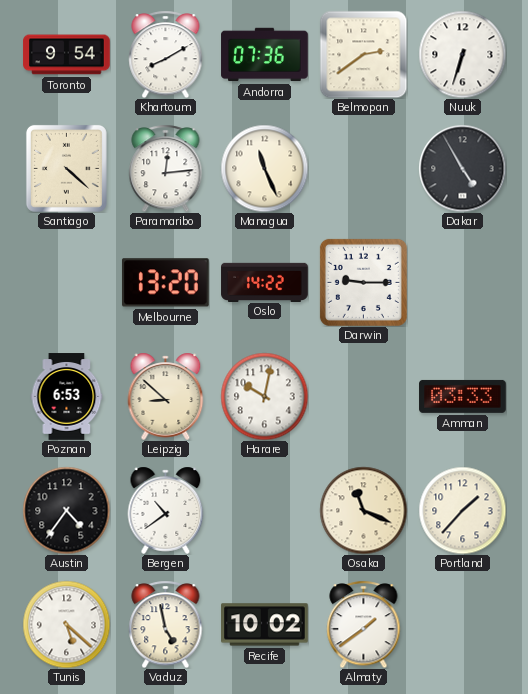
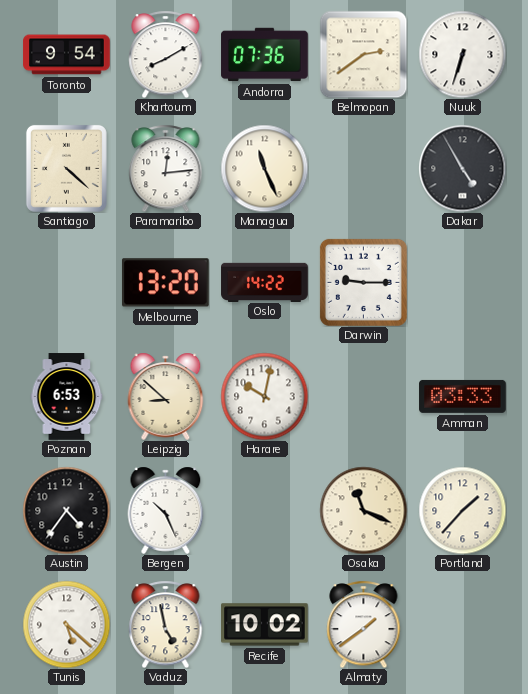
Bergen: 10:39 -> 10:26 (166, 510)
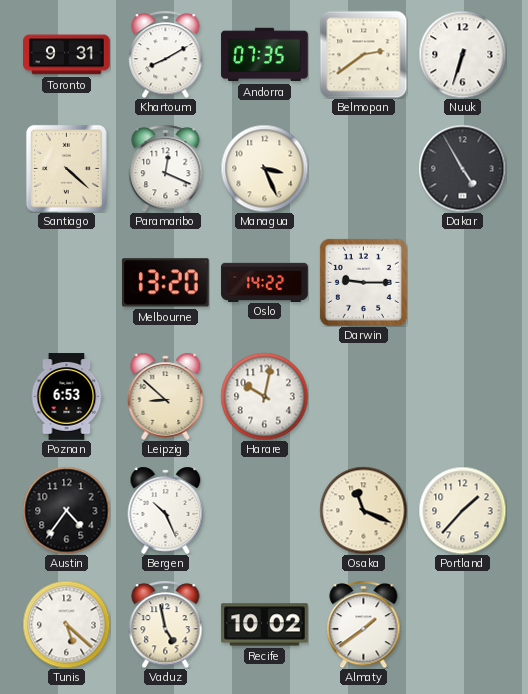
Toronto: 9:54 -> 9:31 (67, 55)
Andorra: 07:36 -> 07:35 (265, 55)
Paramaribo: 12:14 -> 12:19 (166, 168)
Managua: 11:26 -> 3:26 (264, 168)
Amman: 03:33 -> none (463, 396)
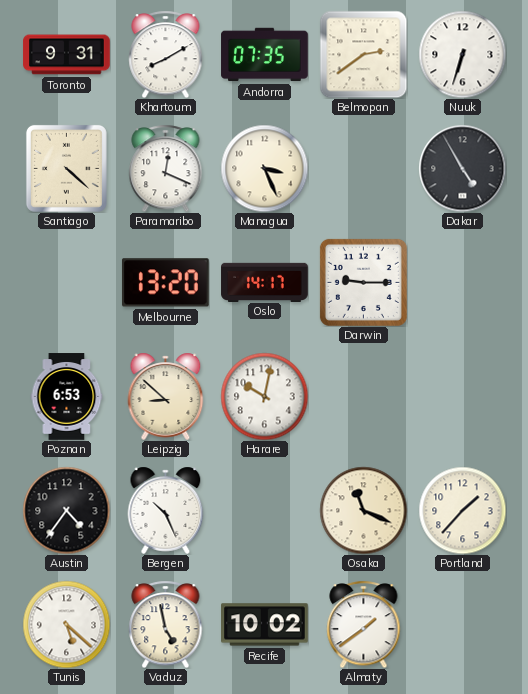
Oslo: 14:22 -> 14:17 (265, 282)
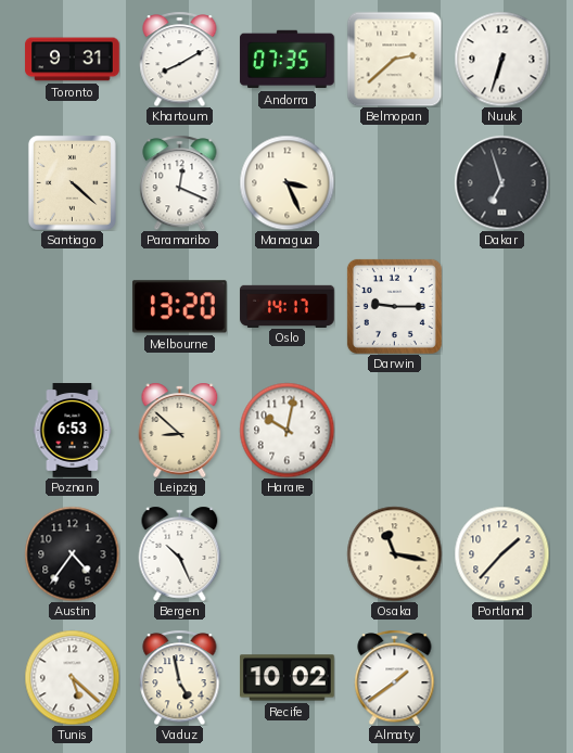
Belmopan: 2:39 -> 2:38 (394, 59)
Dakar: 4:55 -> 6:57 (501, 182)
Osaka: 11:19 -> 11:17 (394, 553)
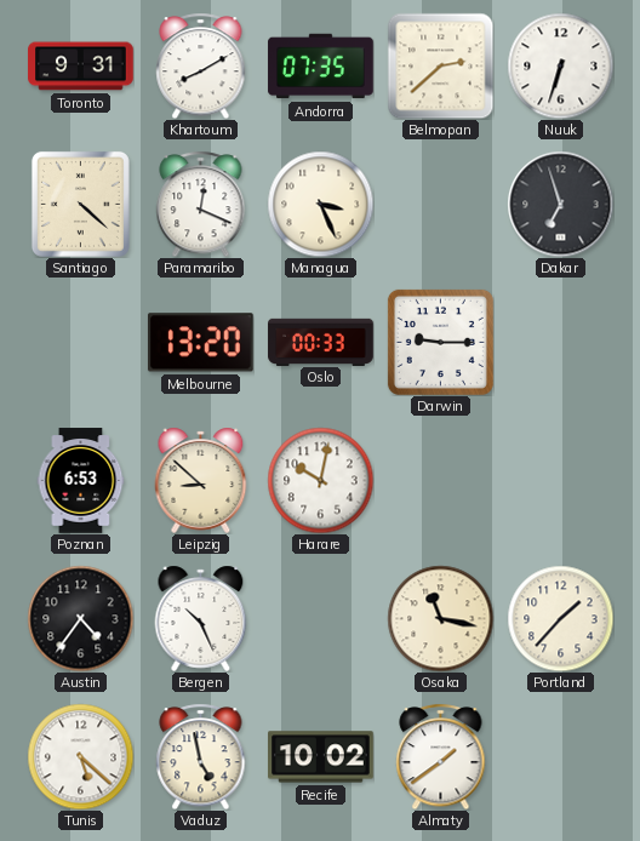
Oslo: 14:17 -> 00:33 (321, 342)
